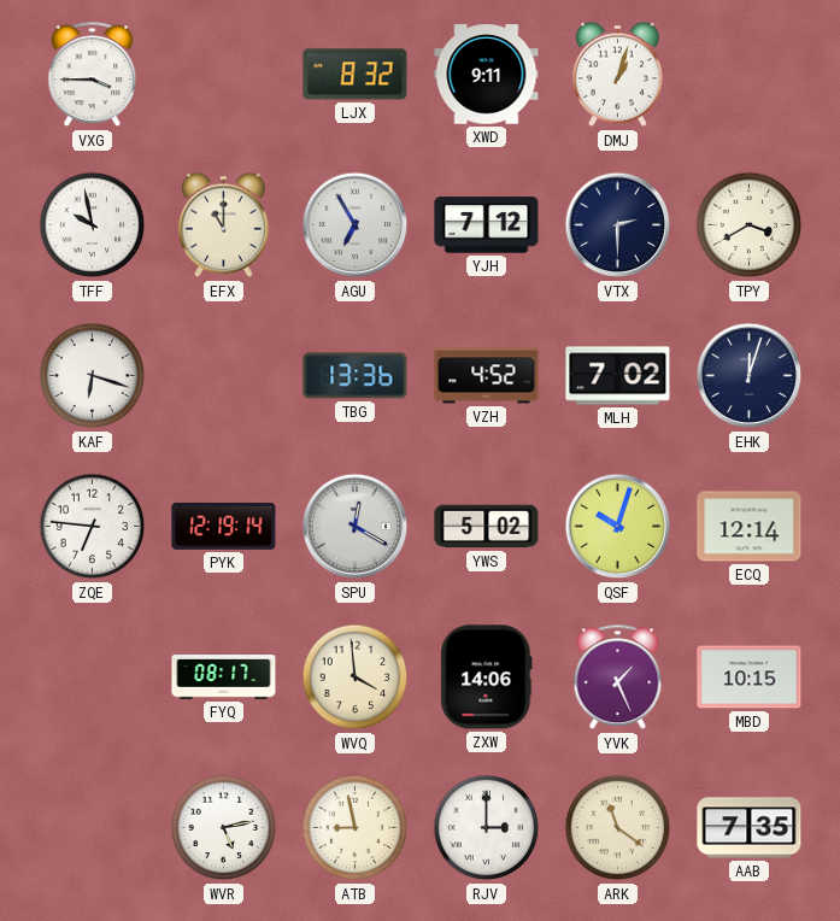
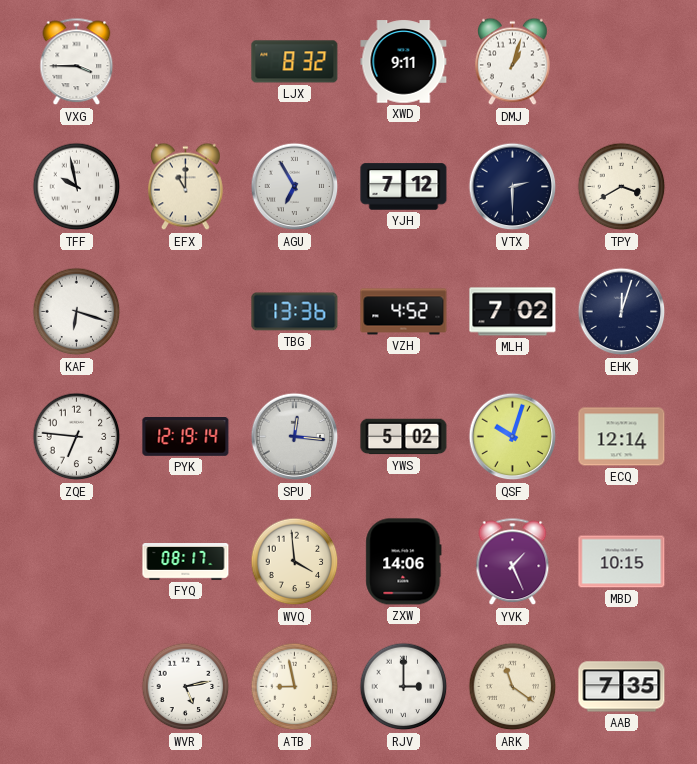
SPU: 12:20 -> 12:16 (295, 437)
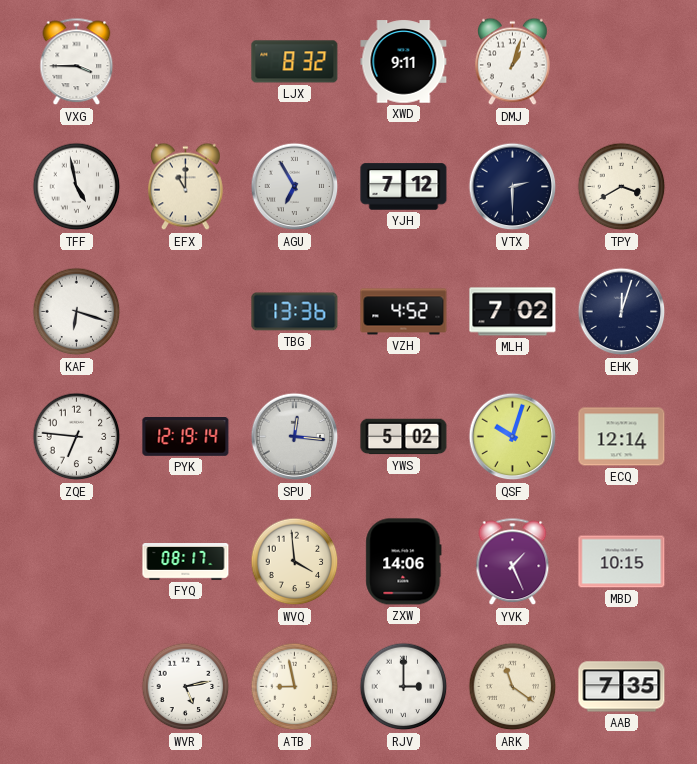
TFF: 9:58 -> 4:58 (77, 187)
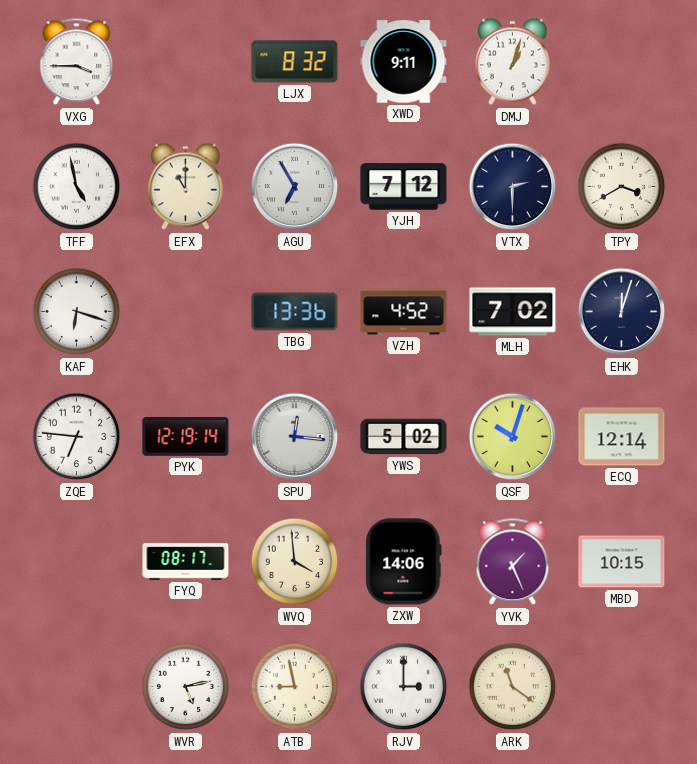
AAB: 7:35 -> none (622, 687)
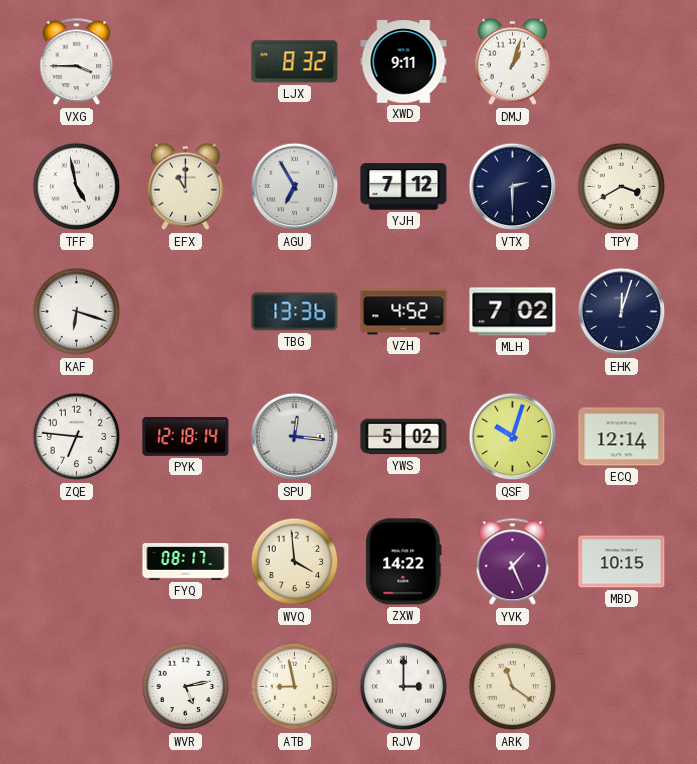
PYK: 12:19 -> 12:18 (186, 437)
ZXW: 14:06 -> 14:22 (404, 562)
